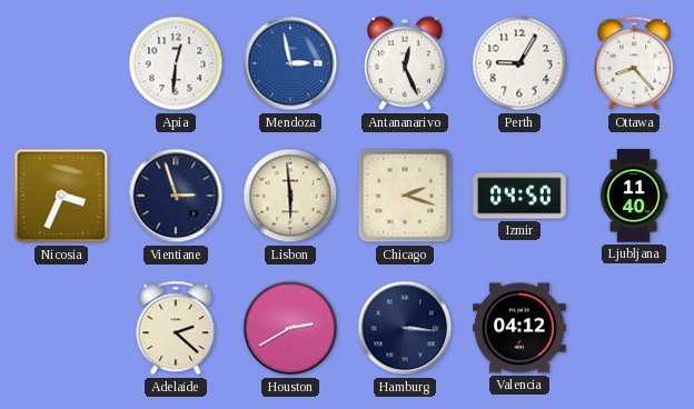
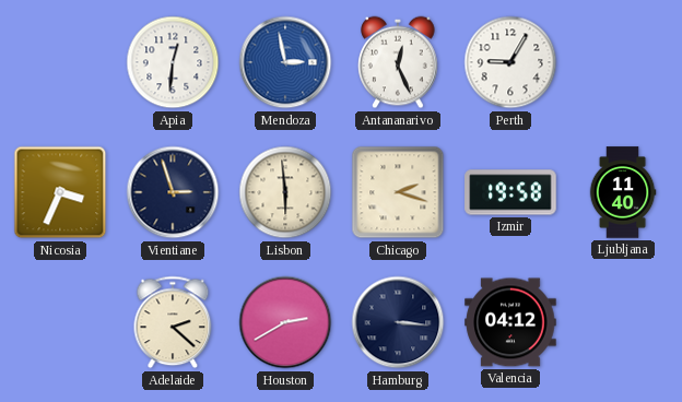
Ottawa: 8:23 -> none (634, 63)
Izmir: 04:50 -> 19:58 (510, 192)
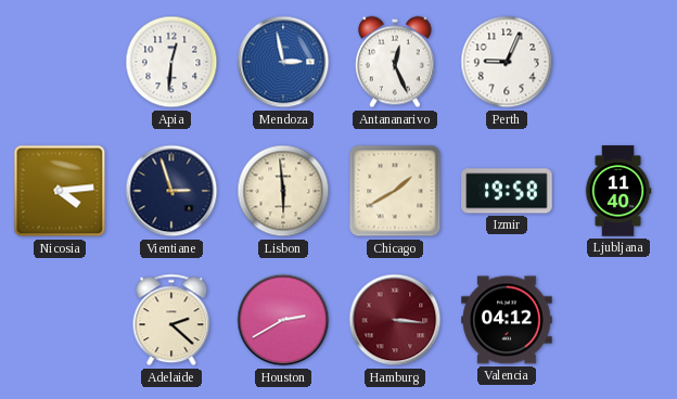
Perth: 9:05 -> 9:04 (507, 62)
Nicosia: 3:34 -> 4:14 (60, 191)
Chicago: 2:18 -> 1:40 (395, 191)
Hamburg dial: navy -> burgundy (395, 320)
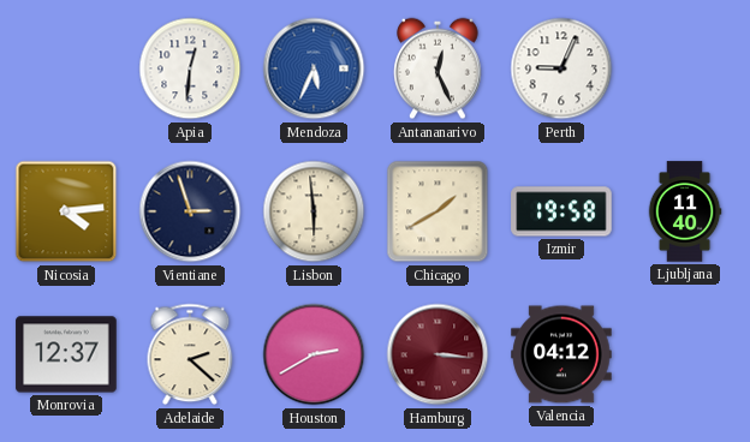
Mendoza: 2:58 -> 5:34 (314, 68)
Monrovia: none -> 12:37 (66, 354)
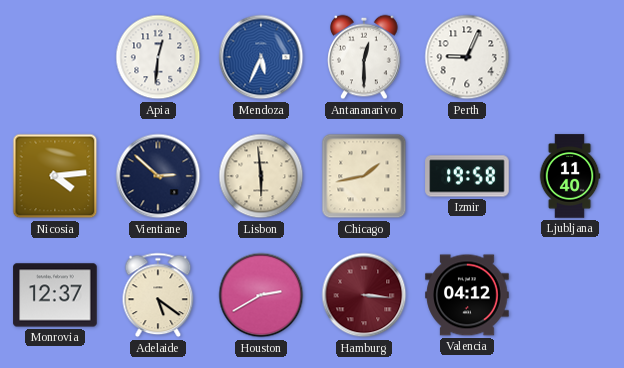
Antananarivo: 12:26 -> 12:30 (364, 57)
Vientiane: 2:57 -> 2:52 (158, 176)
Chicago: 1:40 -> 1:43 (364, 176)
Adelaide: 2:22 -> 5:21 (158, 295)
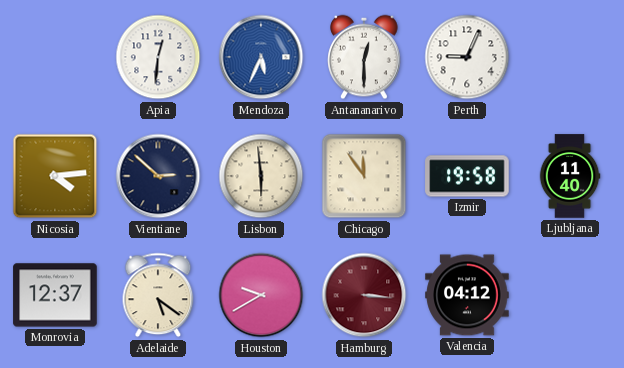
Chicago: 1:43 -> 11:54 (364, 176)
Houston: 2:40 -> 9:40 (261, 295)
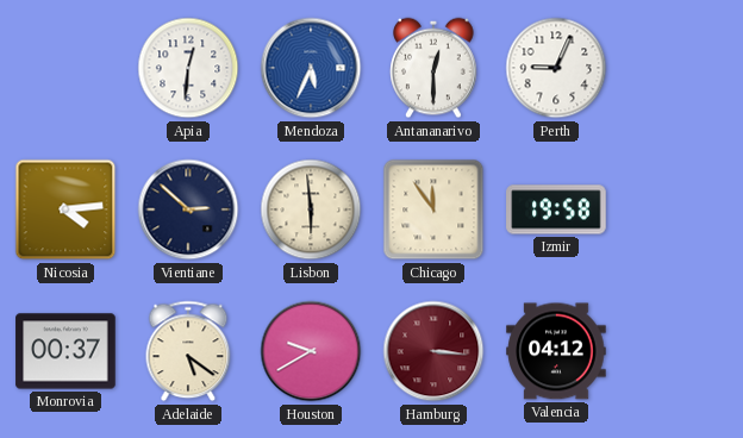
Ljubljana: 11:40 -> none (570, 176)
Monrovia: 12:37 -> 00:37 (65, 351)
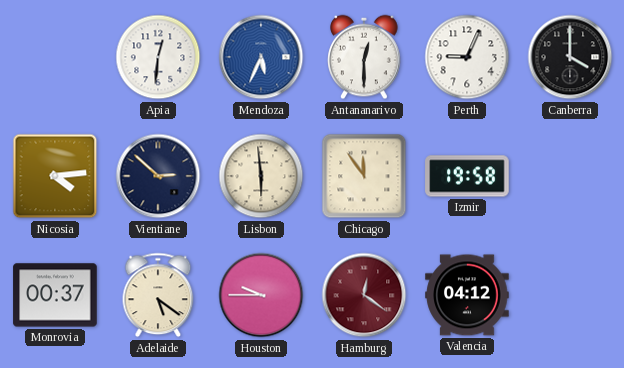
Canberra: none -> 4:00 (570, 57)
Houston: 9:40 -> 9:45 (261, 295)
Hamburg: 3:16 -> 12:21 (364, 295)
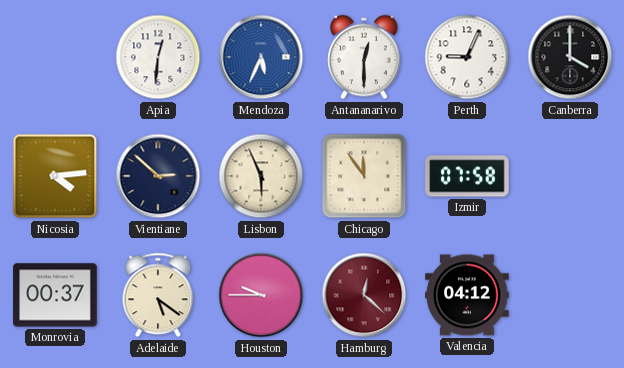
Lisbon: 5:59 -> 5:56 (261, 176)
Izmir: 19:58 -> 07:58 (467, 176)
Hamburg: 12:21 -> 12:22 (364, 295)
